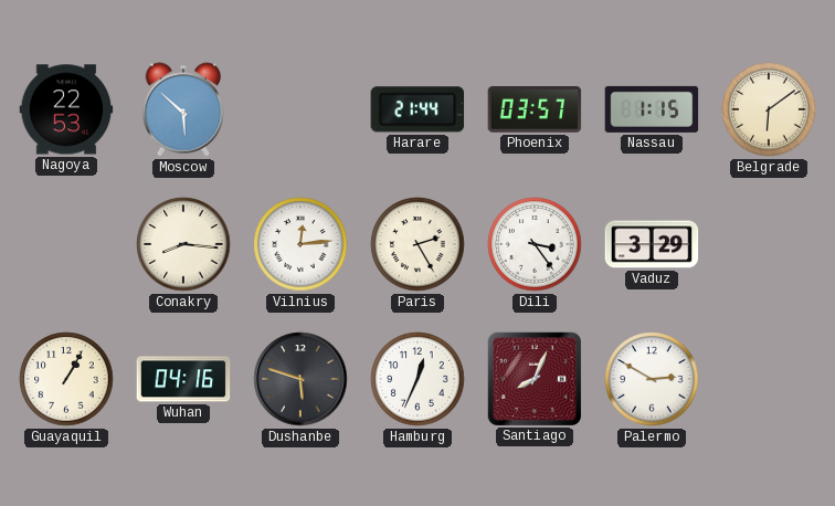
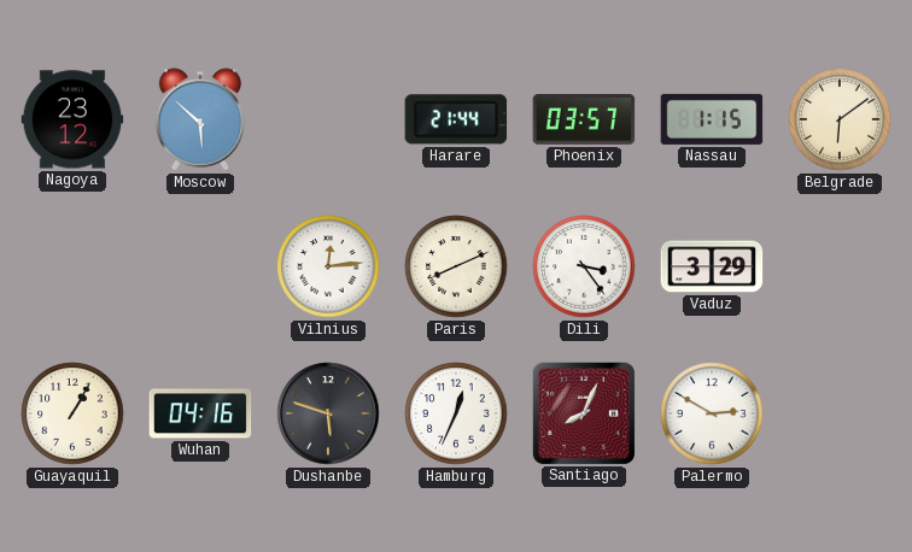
Nagoya: 22:53 -> 23:12 (72, 119)
Conakry: 8:16 -> none (183, 244)
Paris: 2:25 -> 8:11 (456, 266)
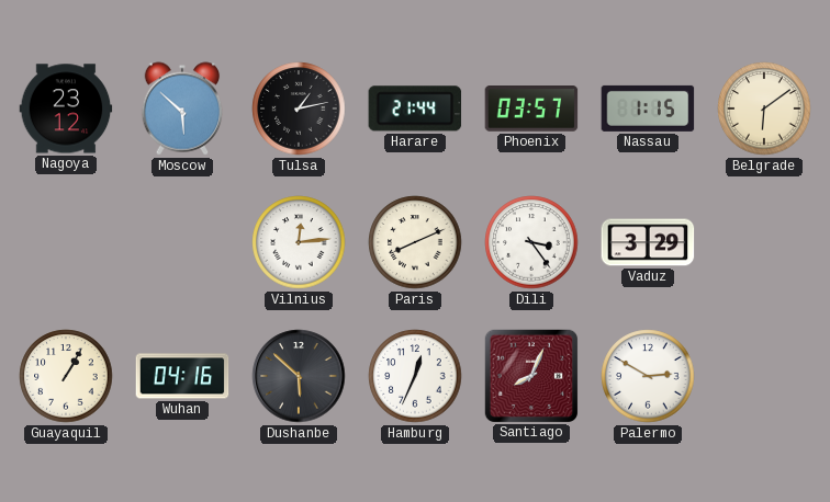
Tulsa: none -> 1:13 (299, 109)
Dushanbe: 5:48 -> 5:52 (299, 376)
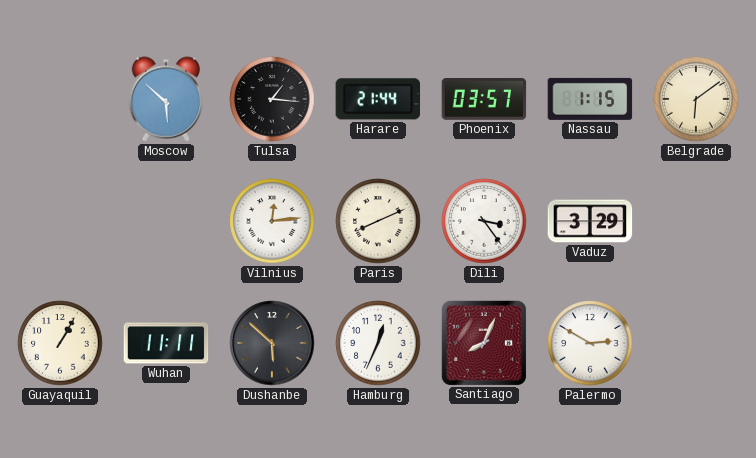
Nagoya: 23:12 -> none (66, 109)
Tulsa: 1:13 -> 1:16 (272, 99)
Wuhan: 04:16 -> 11:11 (166, 343)
